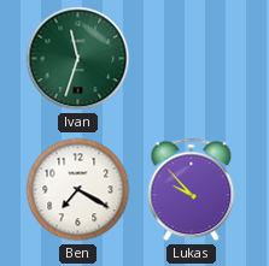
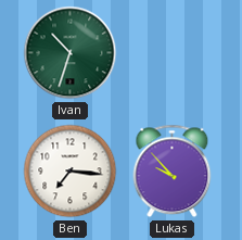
Ivan: 11:33 -> 10:33 (71, 53)
Ben: 7:20 -> 7:16 (71, 172)
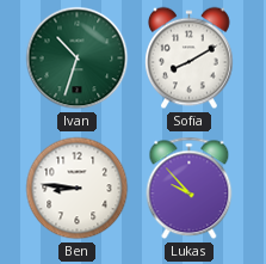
Sofia: none -> 8:10 (190, 59)
Ben: 7:16 -> 8:46 (78, 189)
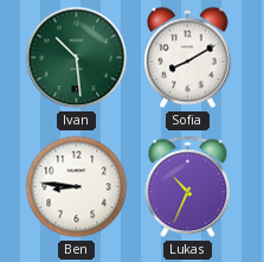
Ivan: 10:33 -> 10:29 (77, 58)
Lukas: 9:53 -> 10:34 (188, 187)
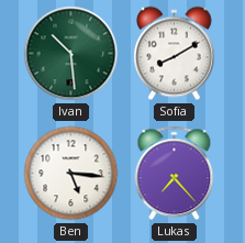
Ben: 8:46 -> 5:16 (71, 174)
Lukas: 10:34 -> 7:23 (175, 174)
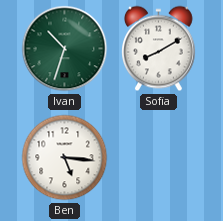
Ivan: 10:29 -> 10:33 (65, 49)
Lukas: 7:23 -> none (175, 174)
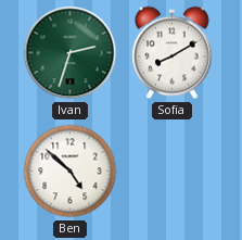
Ivan: 10:33 -> 2:33 (71, 53)
Ben: 5:16 -> 4:52 (71, 172)
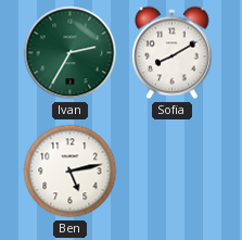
Ivan: 2:33 -> 2:35 (71, 53)
Ben: 4:52 -> 5:13 (71, 172)
